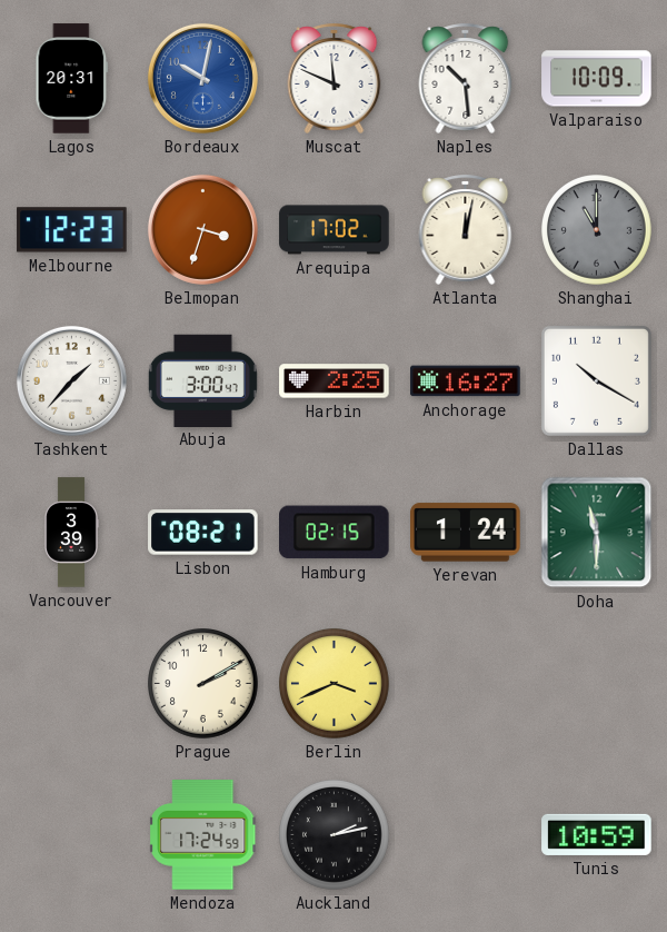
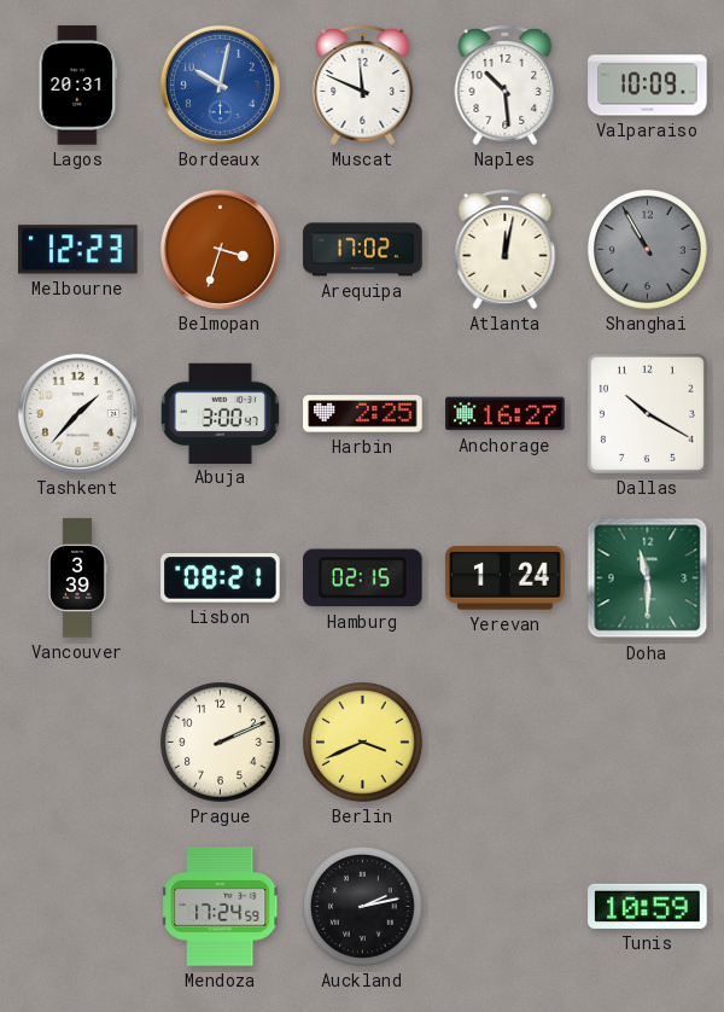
Shanghai: 11:00 -> 10:55 (648, 250)
Prague: 2:10 -> 2:11 (221, 743)
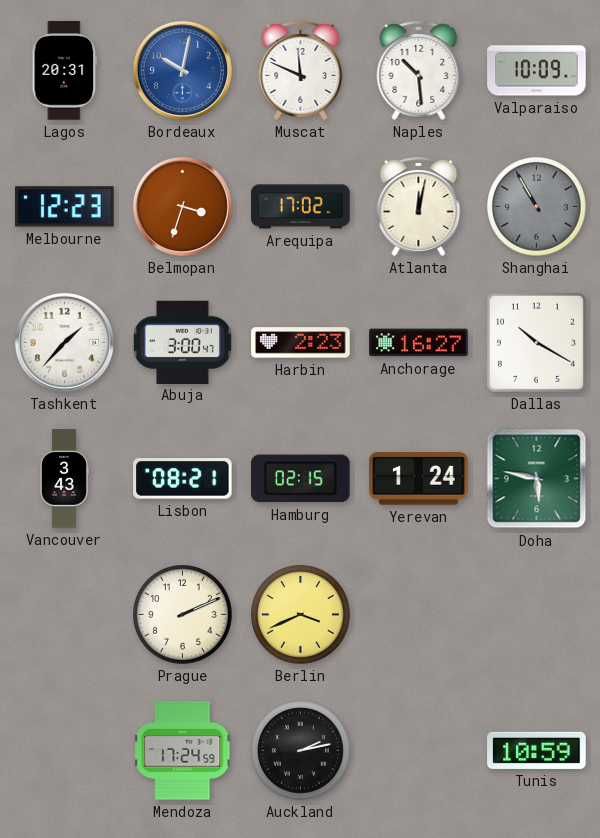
Harbin: 2:25 -> 2:23 (301, 343)
Vancouver: 3:39 -> 3:43 (64, 479)
Doha: 11:30 -> 5:47 (537, 479)
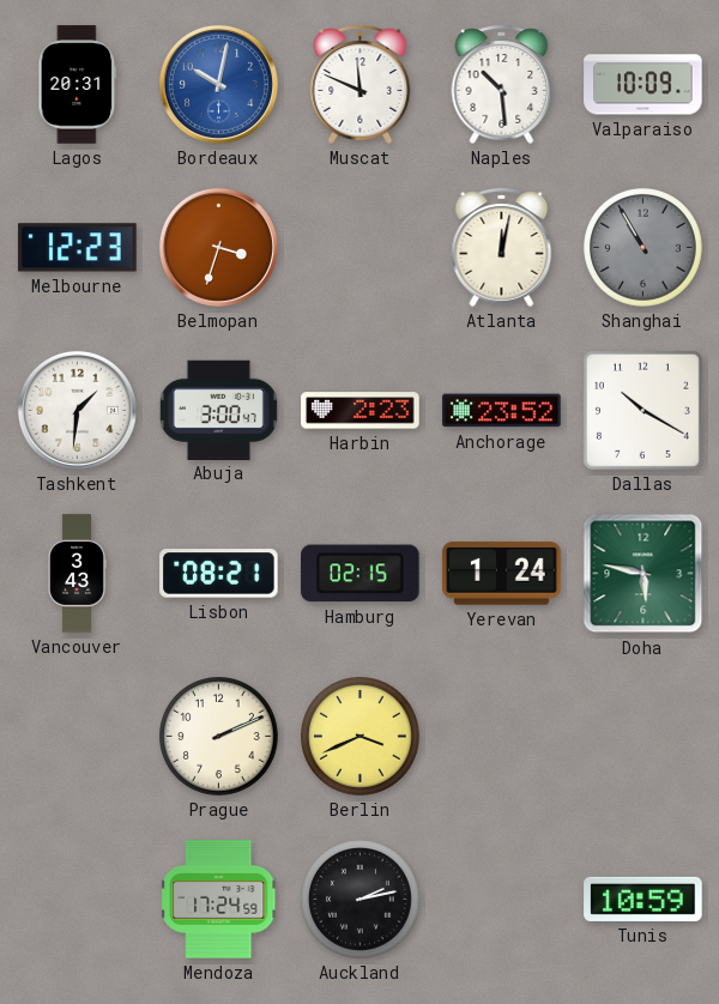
Arequipa: 17:02 -> none (301, 207)
Tashkent: 1:37 -> 1:31 (77, 410)
Anchorage: 16:27 -> 23:52 (502, 411)
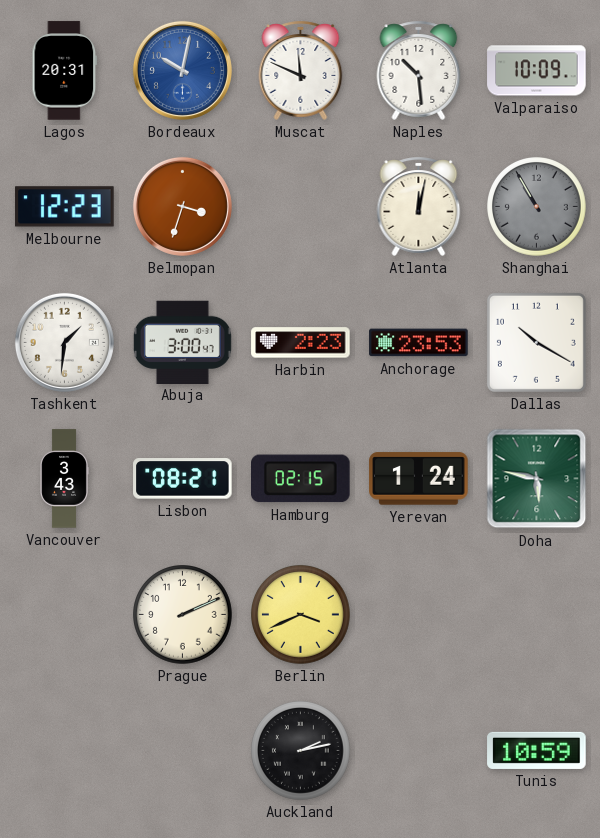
Anchorage: 23:52 -> 23:53 (419, 343)
Mendoza: 17:24 -> none (219, 900)
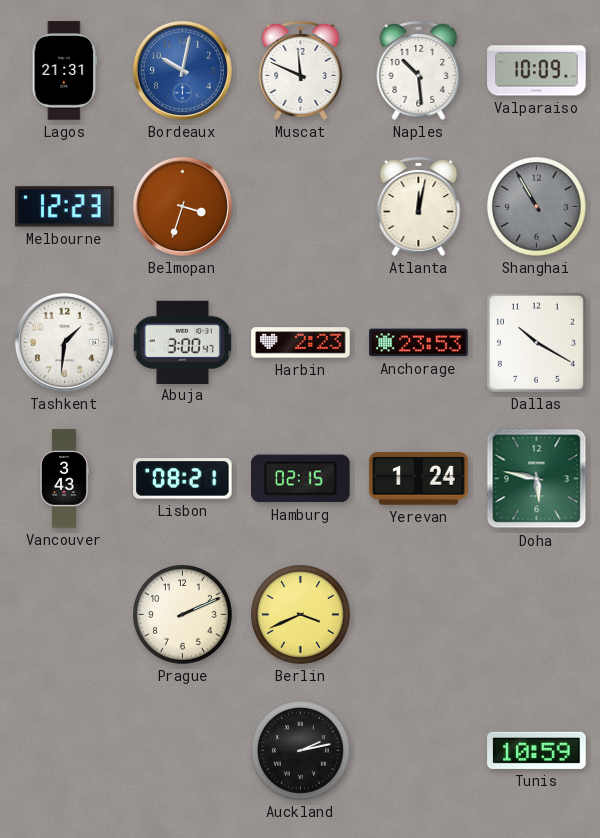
Lagos: 20:31 -> 21:31 (65, 71)
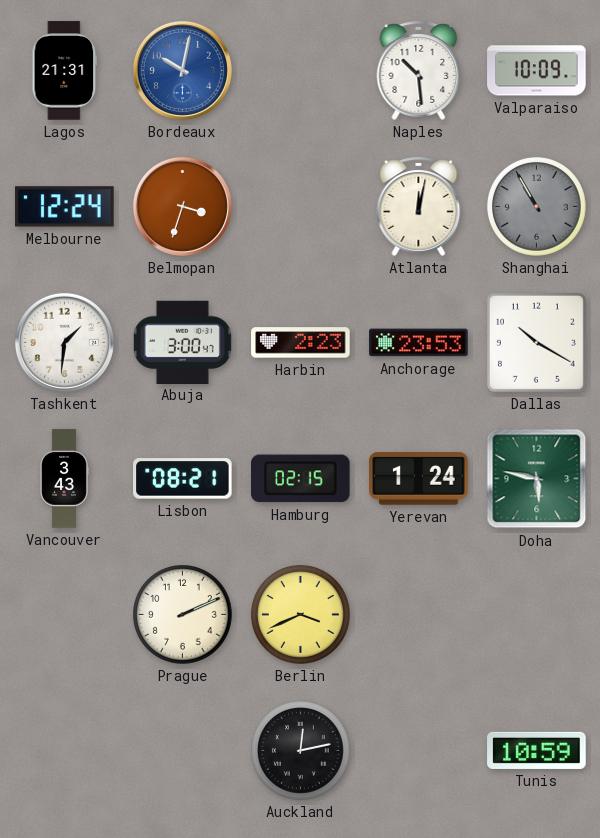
Muscat: 11:49 -> none (301, 70)
Melbourne: 12:23 -> 12:24 (65, 207)
Auckland: 2:13 -> 12:13 (301, 751)
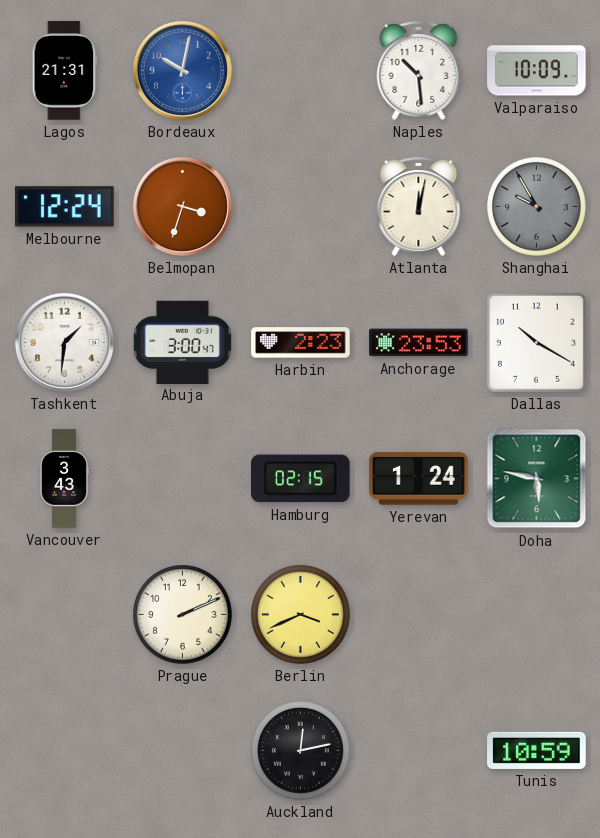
Shanghai: 10:55 -> 9:55 (537, 207)
Lisbon: 08:21 -> none (183, 479)
